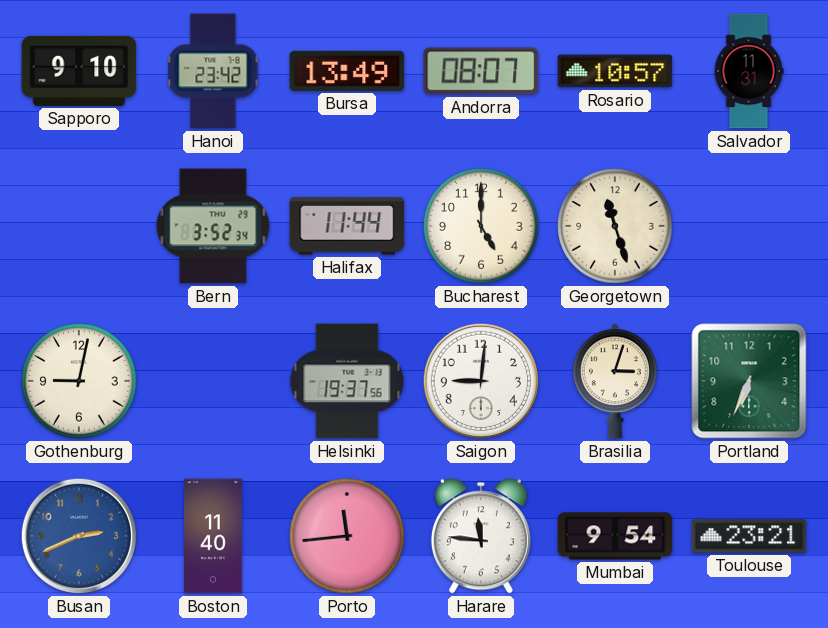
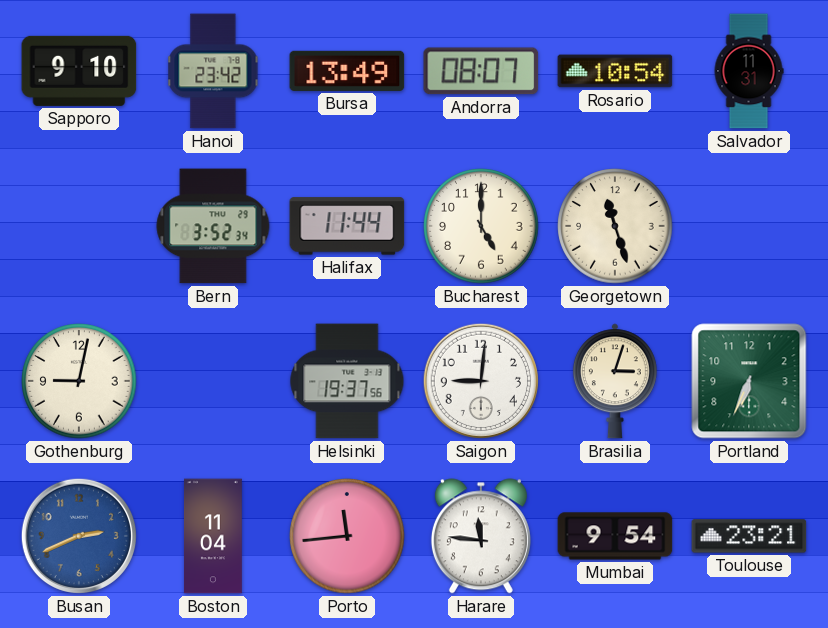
Rosario: 10:57 -> 10:54 (615, 71)
Boston: 11:40 -> 11:04 (214, 536)
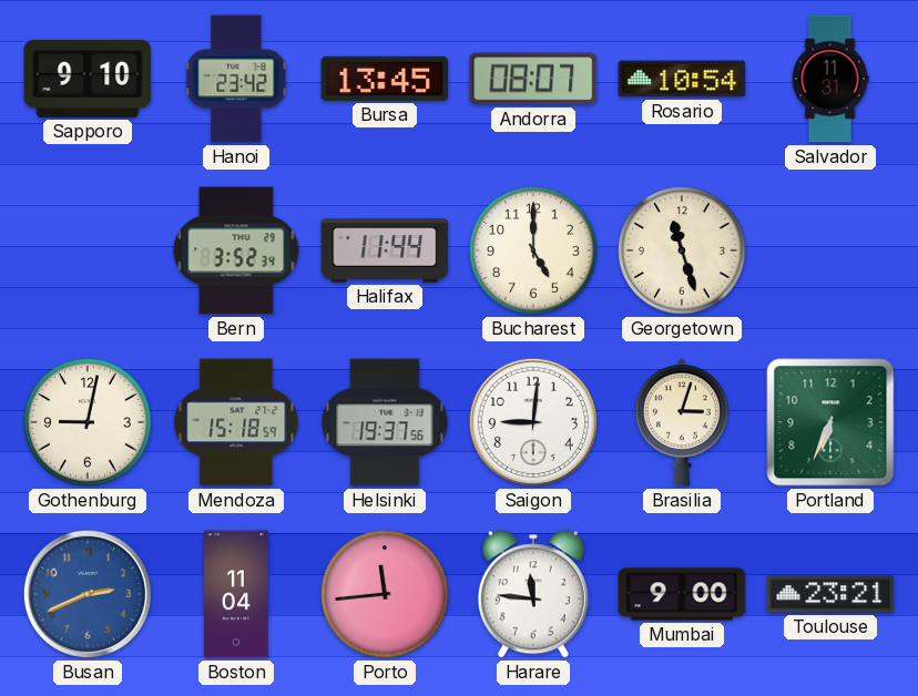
Bursa: 13:49 -> 13:45 (385, 79)
Mendoza: none -> 15:18 (236, 422)
Mumbai: 9:54 -> 9:00 (682, 594)
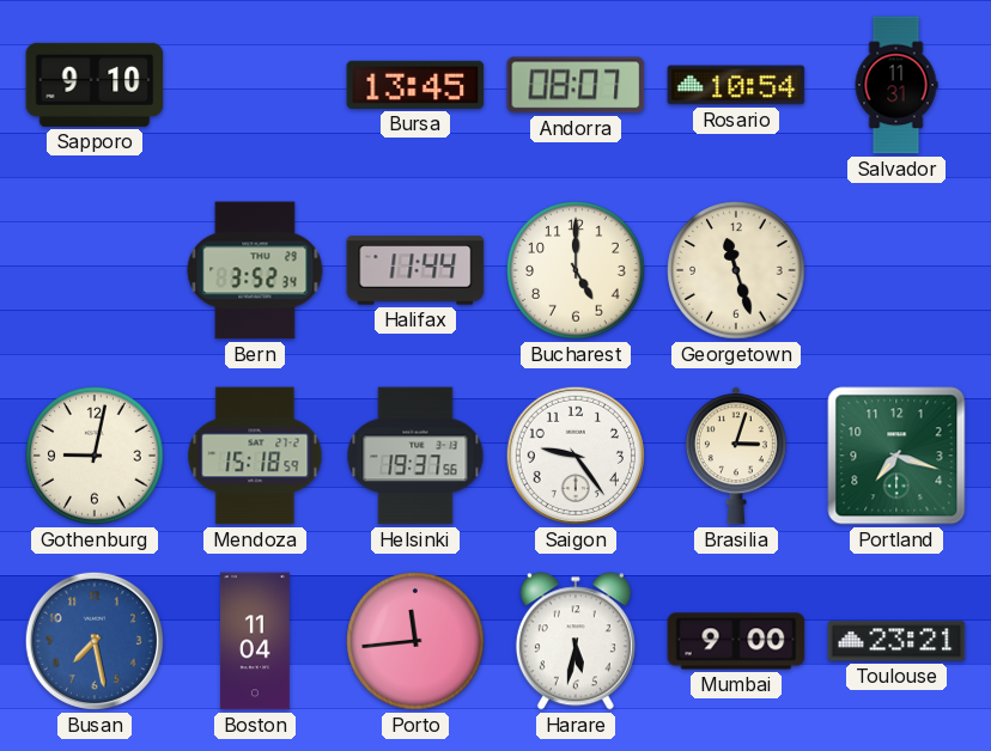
Hanoi: 23:42 -> none (236, 79)
Saigon: 9:01 -> 9:24 (576, 456)
Portland: 6:34 -> 7:18 (896, 456)
Busan: 2:41 -> 7:28 (95, 641)
Harare: 11:46 -> 5:32 (576, 641)
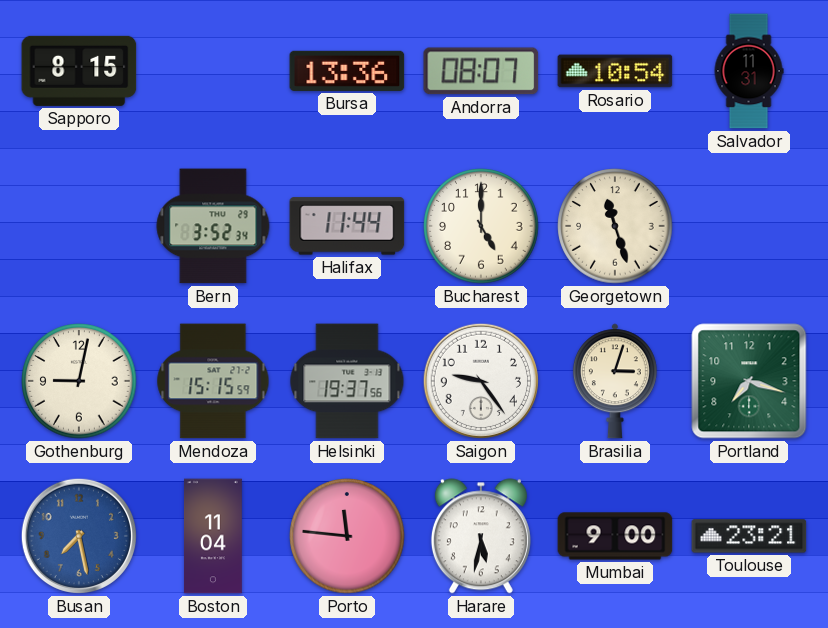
Sapporo: 9:10 -> 8:15 (79, 71)
Bursa: 13:45 -> 13:36 (347, 71)
Mendoza: 15:18 -> 15:15 (213, 381)
Porto: 11:44 -> 11:46 (347, 536)
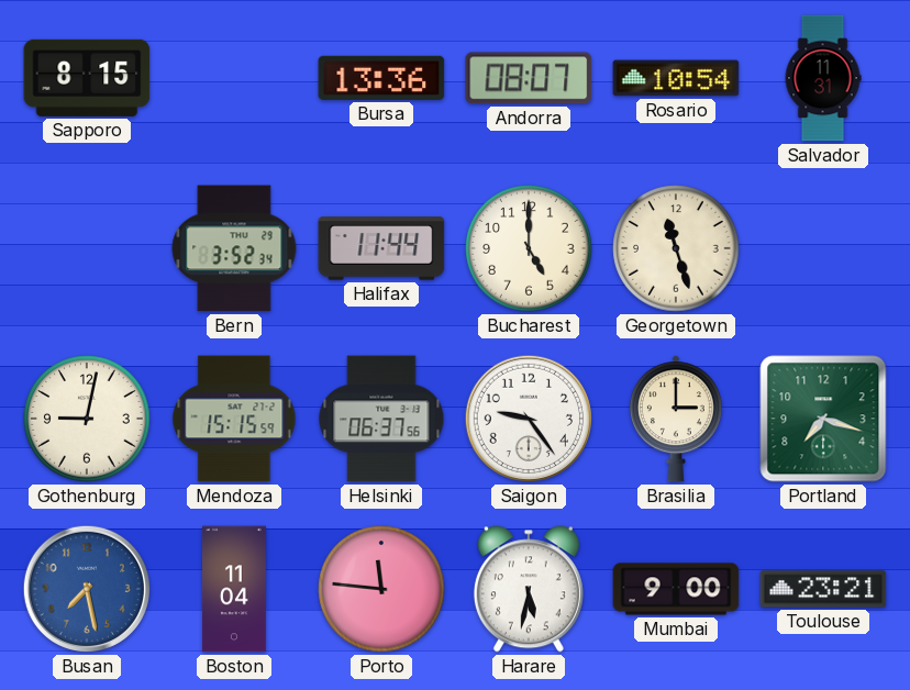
Helsinki: 19:37 -> 06:37 (381, 419)
Brasilia: 3:03 -> 3:00 (676, 419)
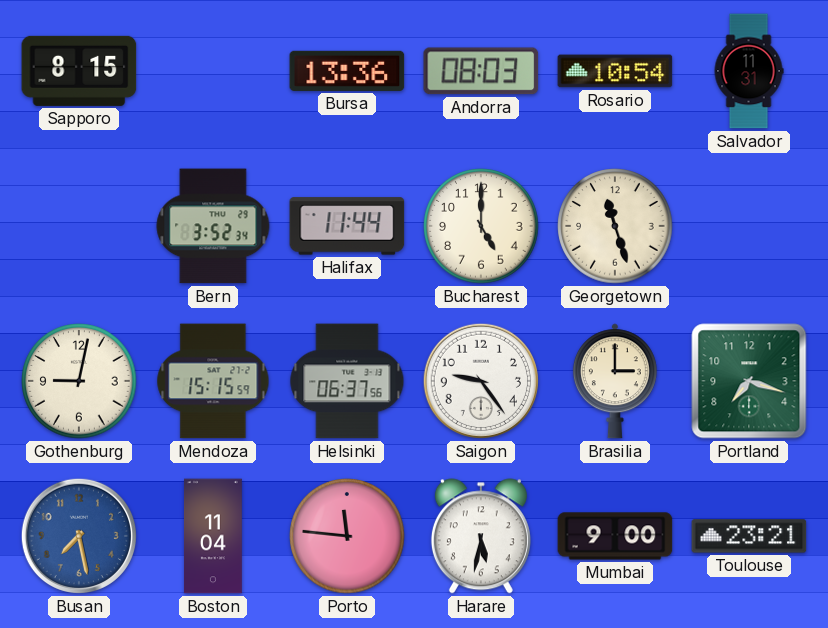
Andorra: 08:07 -> 08:03 (481, 71)
